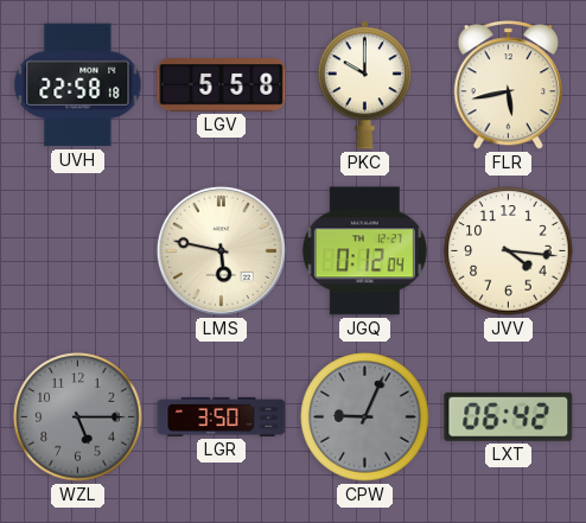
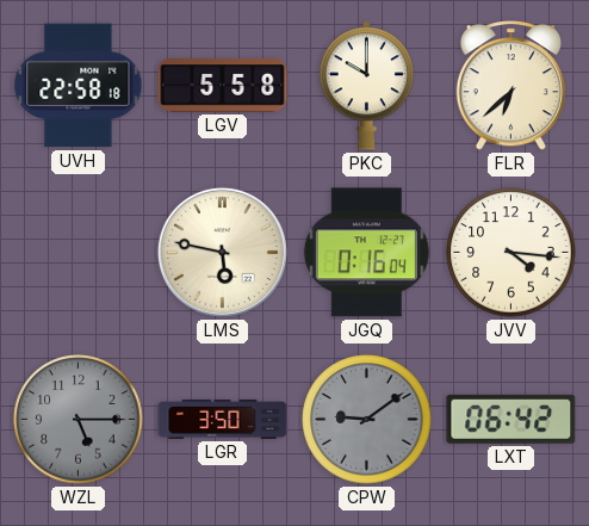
FLR: 5:43 -> 6:38 (510, 86)
JGQ: 0:12 -> 0:16 (366, 253)
CPW: 9:04 -> 9:09 (367, 420)
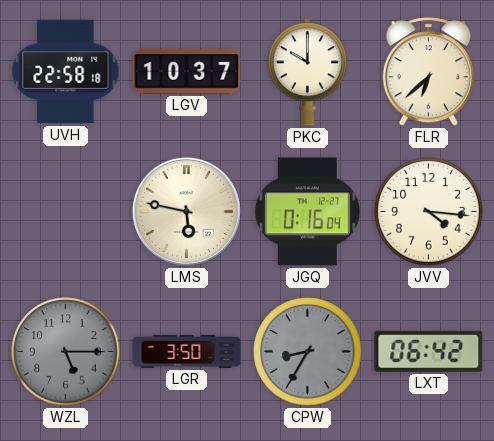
LGV: 5:58 -> 10:37 (187, 72)
CPW: 9:09 -> 8:35 (308, 352)
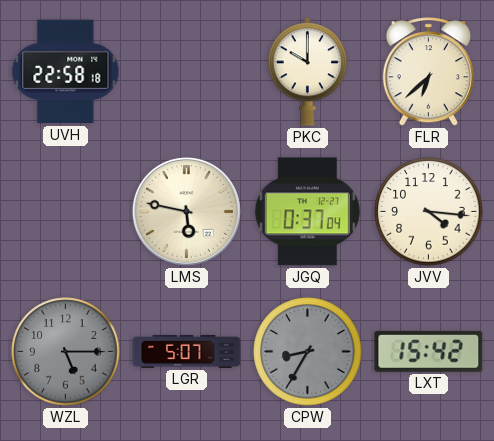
LGV: 10:37 -> none (187, 72)
JGQ: 0:16 -> 0:37 (307, 212)
LGR: 3:50 -> 5:07 (187, 351)
LXT: 06:42 -> 15:42 (429, 351)
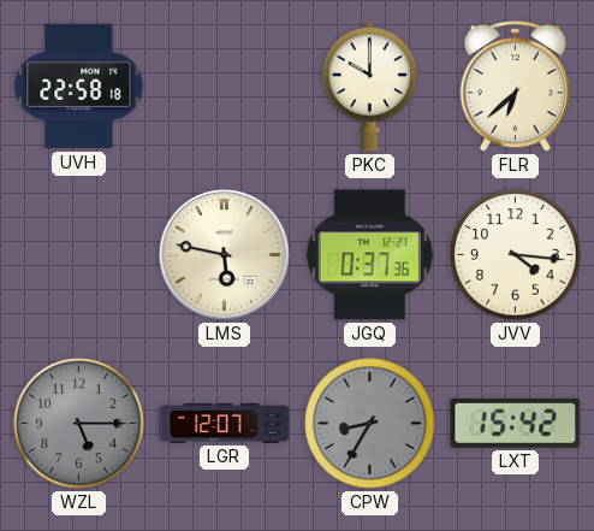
JGQ: 0:37:04 -> 0:37:36 (369, 255)
LGR: 5:07 -> 12:07 (225, 423)
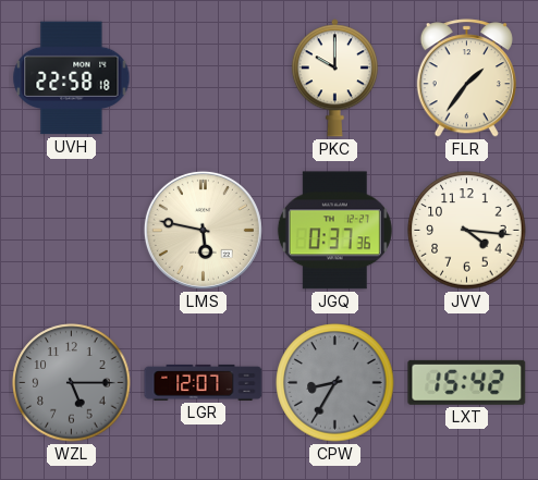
FLR: 6:38 -> 1:36 (466, 78)
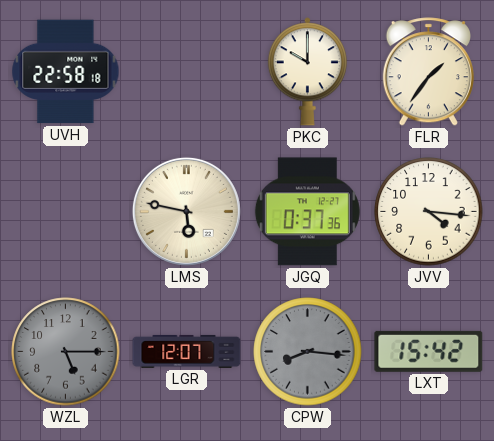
CPW: 8:35 -> 8:16 (308, 352)
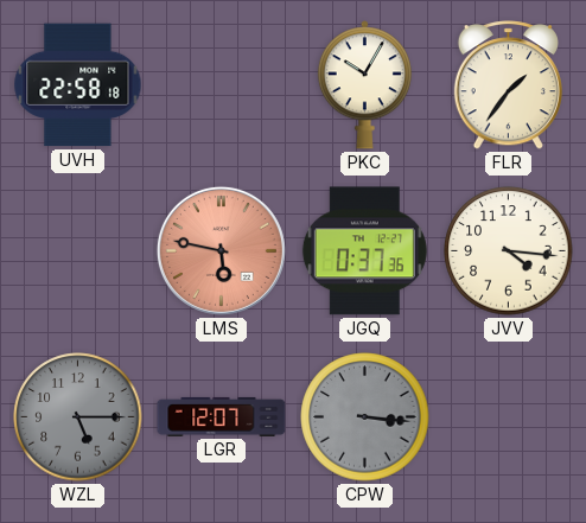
PKC: 10:00 -> 10:05 (364, 85)
LMS dial: cream -> salmon (221, 250)
CPW: 8:16 -> 3:16 (365, 417)
LXT: 15:42 -> none (429, 351)
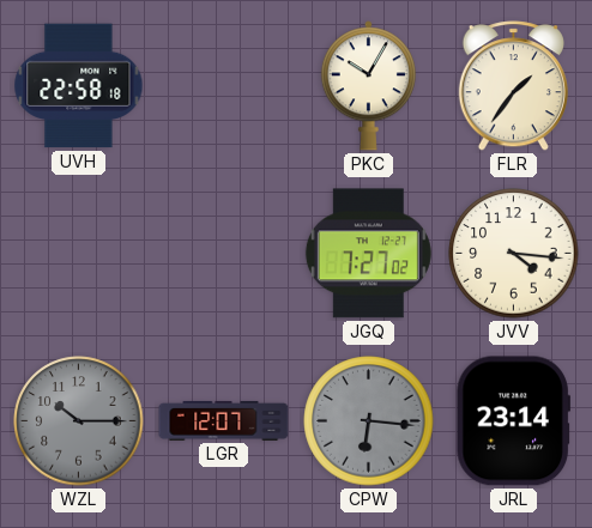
LMS: 5:47 -> none (221, 250)
JGQ: 0:37 -> 7:27 (368, 254)
WZL: 5:15 -> 10:15 (79, 421)
CPW: 3:16 -> 6:16 (369, 421)
JRL: none -> 23:14 (513, 421)
